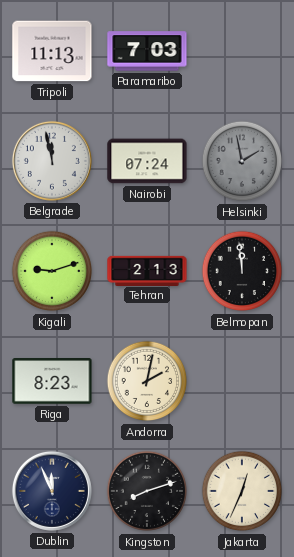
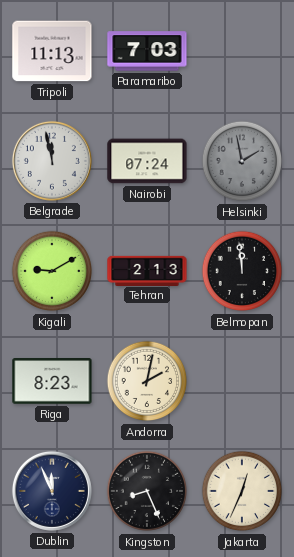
Kigali: 9:12 -> 9:10 (52, 271)
Kingston: 8:12 -> 8:26 (147, 491)
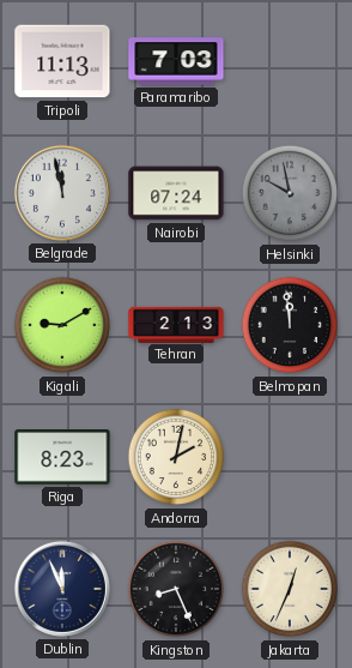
Helsinki: 1:58 -> 9:58 (290, 193)
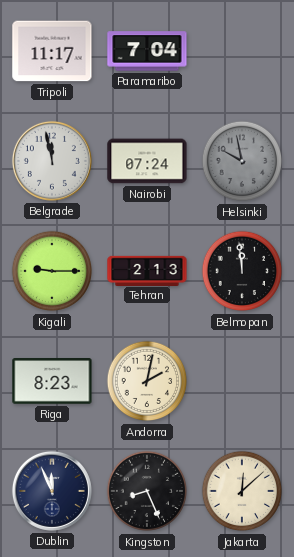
Tripoli: 11:13 -> 11:17 (52, 51)
Paramaribo: 7:03 -> 7:04 (147, 51)
Kigali: 9:10 -> 9:15 (52, 271)
Jakarta: 12:34 -> 12:08 (242, 491)
